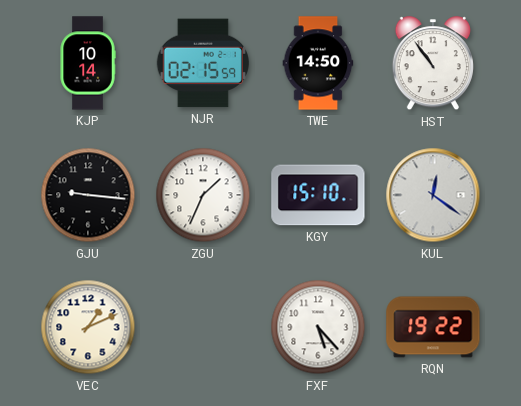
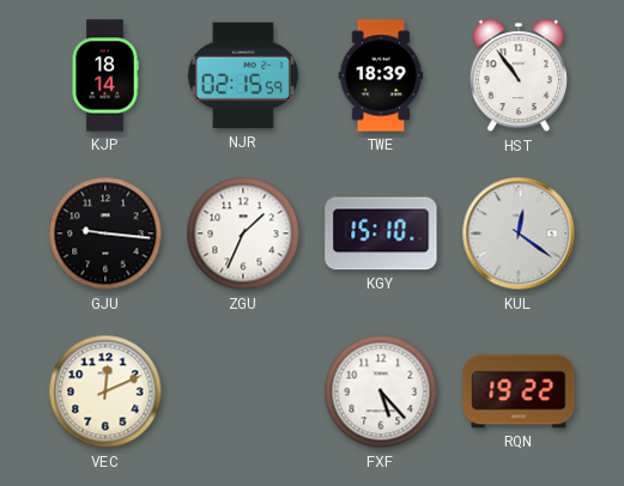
KJP: 10:14 -> 18:14 (105, 75)
TWE: 14:50 -> 18:39 (381, 75)
VEC: 1:11 -> 12:11 (105, 391)
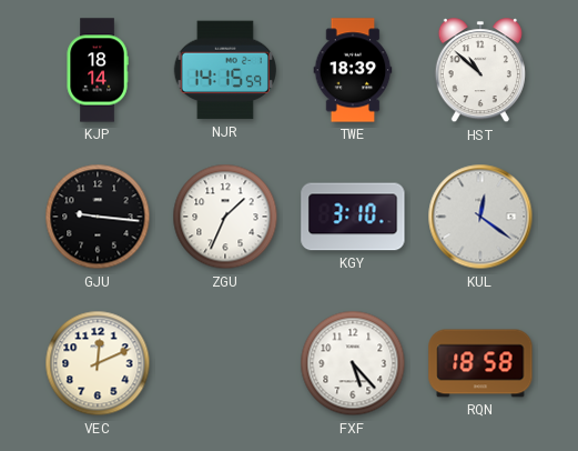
NJR: 02:15 -> 14:15 (225, 70)
HST: 10:54 -> 10:52 (480, 71)
KGY: 15:10 -> 3:10 (353, 217)
RQN: 19:22 -> 18:58 (480, 363)
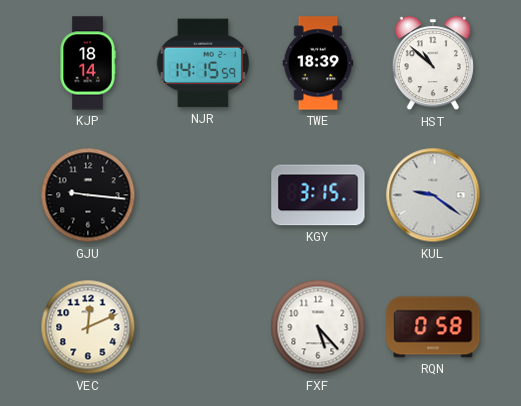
ZGU: 1:34 -> none (225, 217)
KGY: 3:10 -> 3:15 (318, 195)
KUL: 12:21 -> 9:21 (433, 195)
RQN: 18:58 -> 0:58 (433, 327)
